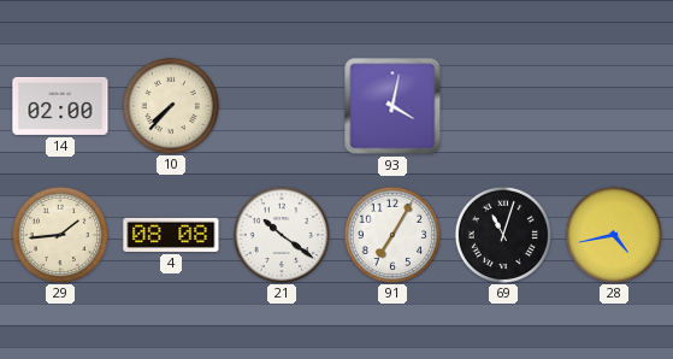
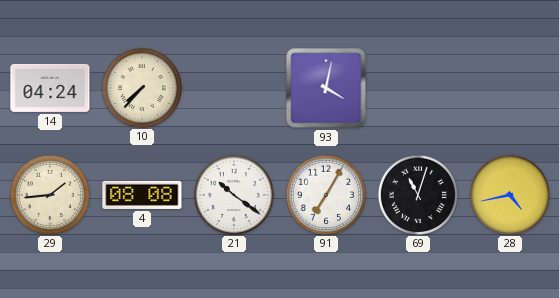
14: 02:00 -> 04:24 (50, 88)
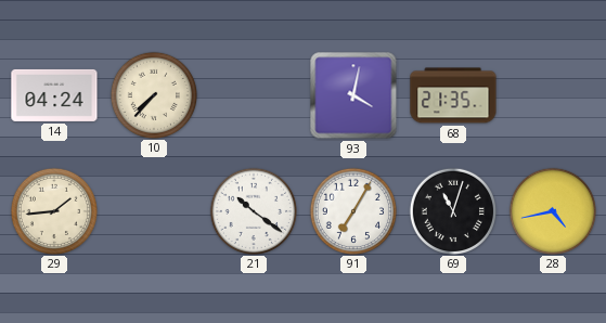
68: none -> 21:35 (453, 95)
4: 08:08 -> none (142, 195)
